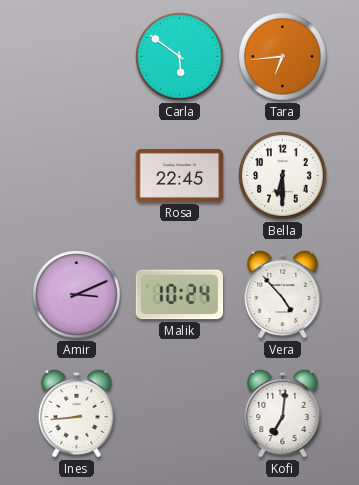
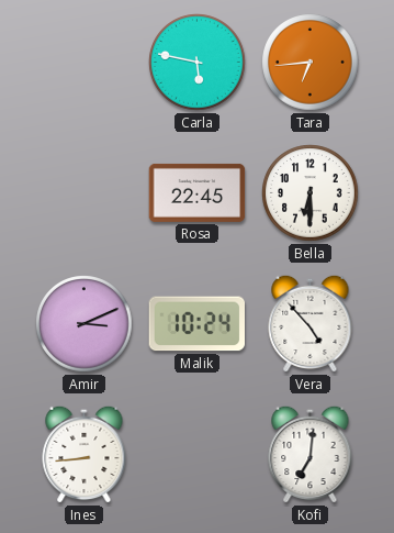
Carla: 5:51 -> 5:47 (198, 63)
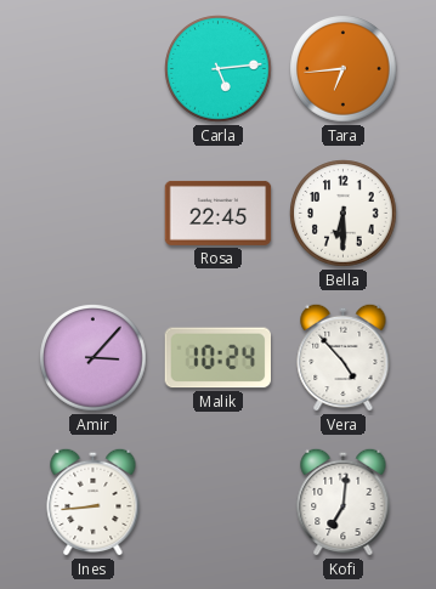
Carla: 5:47 -> 5:14 (219, 69)
Amir: 3:11 -> 3:07 (94, 358)
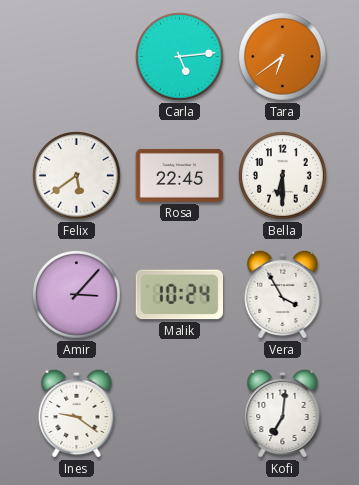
Tara: 6:44 -> 6:39 (283, 57)
Felix: none -> 5:39 (77, 176)
Vera: 4:53 -> 3:55 (283, 294)
Ines: 8:44 -> 9:21 (77, 413)
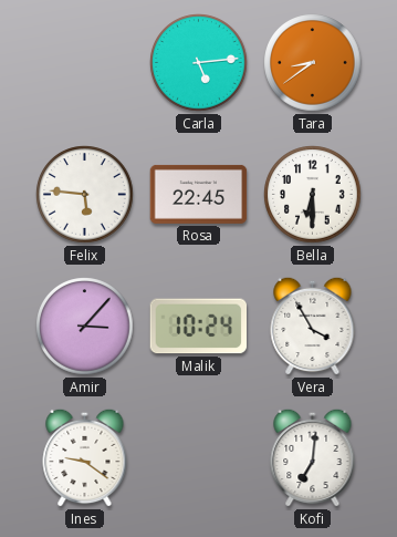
Tara: 6:39 -> 8:39 (313, 63)
Felix: 5:39 -> 5:46 (85, 195)
